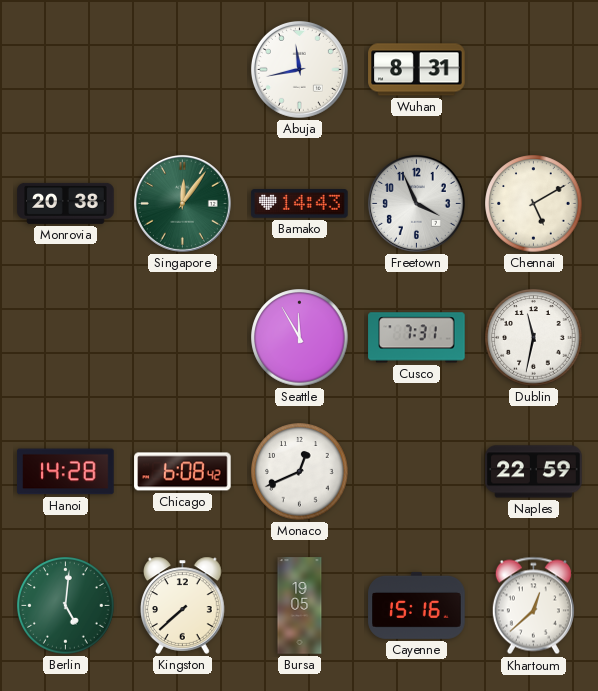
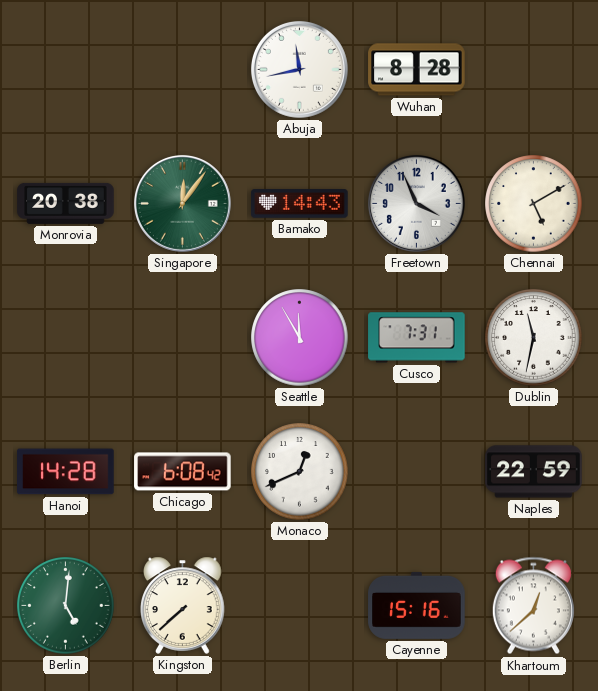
Wuhan: 8:31 -> 8:28 (417, 70)
Bursa: 19:05 -> none (300, 606)
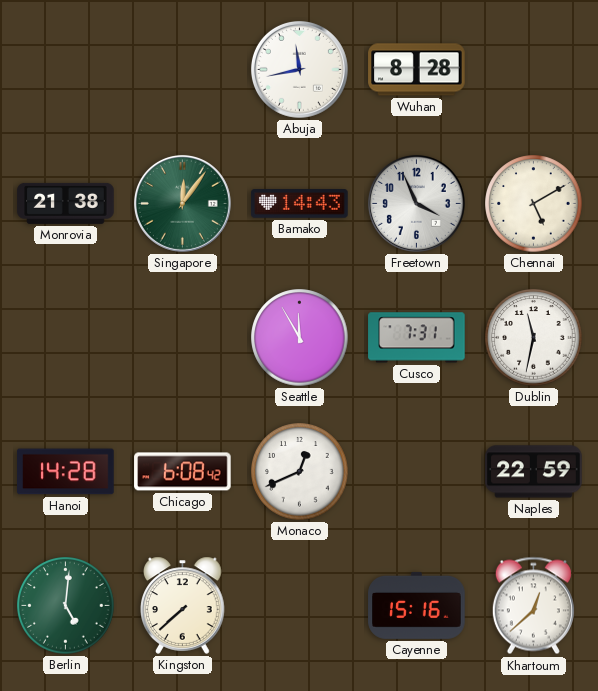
Monrovia: 20:38 -> 21:38 (66, 203)
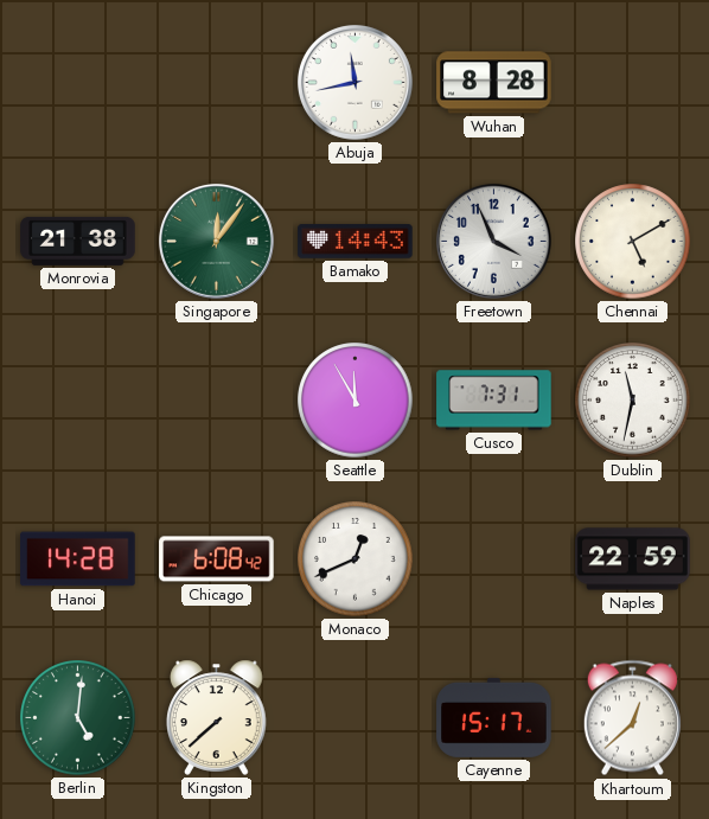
Cayenne: 15:16 -> 15:17 (494, 717)
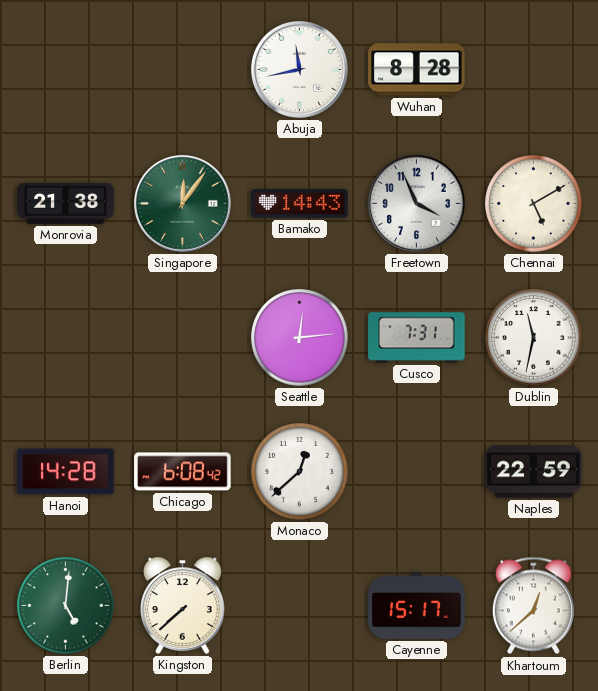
Seattle: 11:55 -> 12:14 (300, 338)
Monaco: 12:41 -> 12:38 (300, 472)
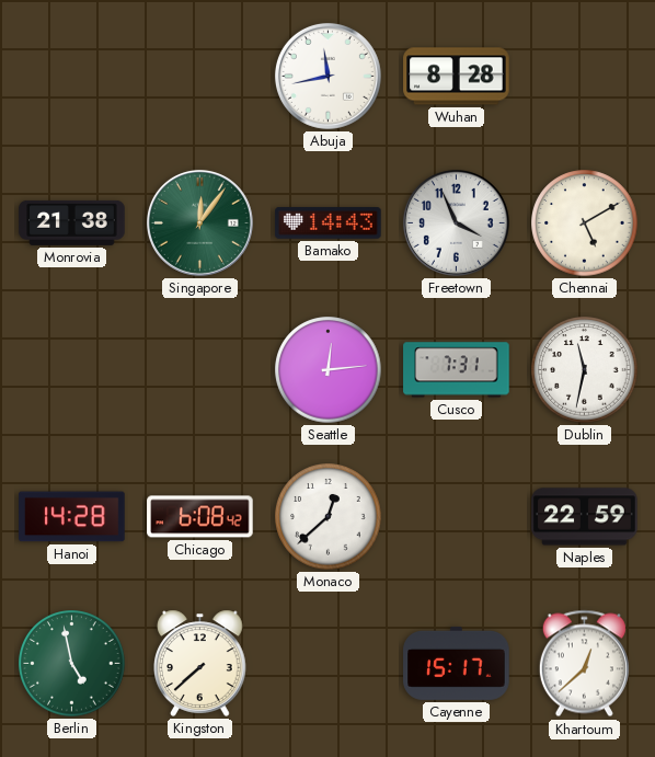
Berlin: 5:01 -> 4:58 (72, 664)
